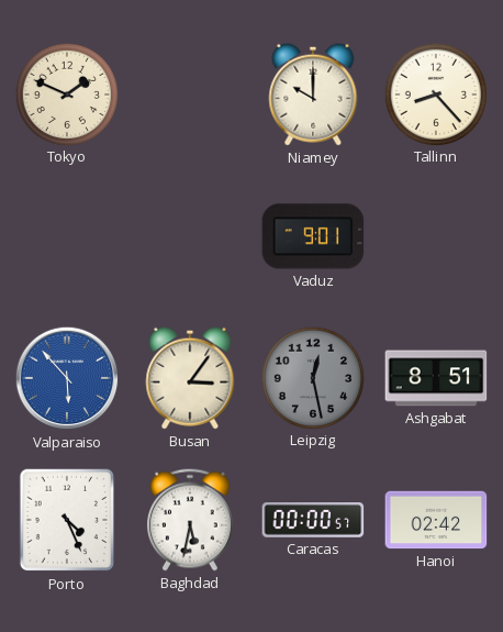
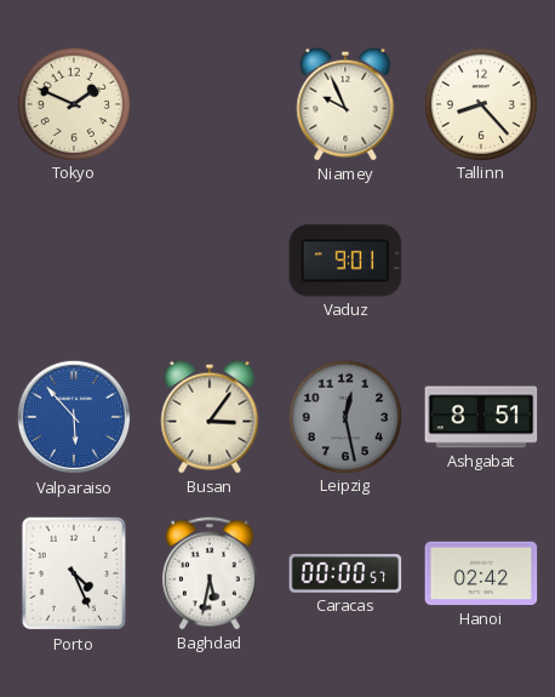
Niamey: 10:00 -> 9:56 (345, 104)
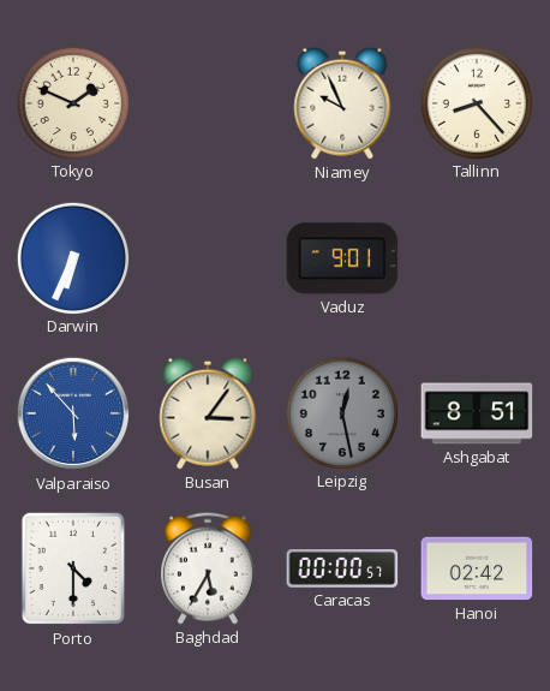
Darwin: none -> 6:34 (72, 257)
Porto: 4:26 -> 4:30 (73, 568)
Baghdad: 5:32 -> 5:35 (208, 568)
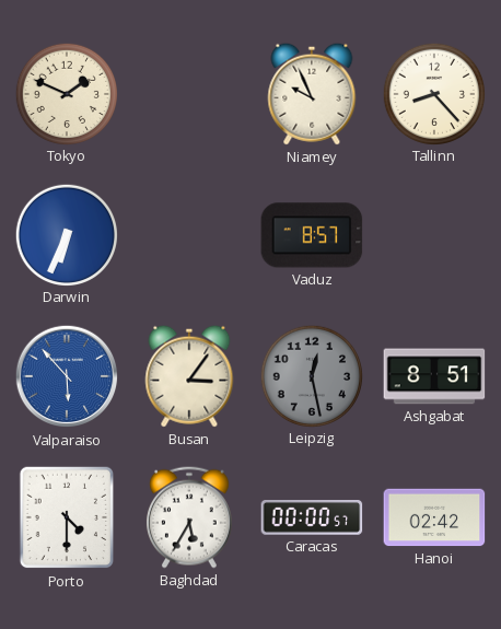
Vaduz: 9:01 -> 8:57 (312, 235)
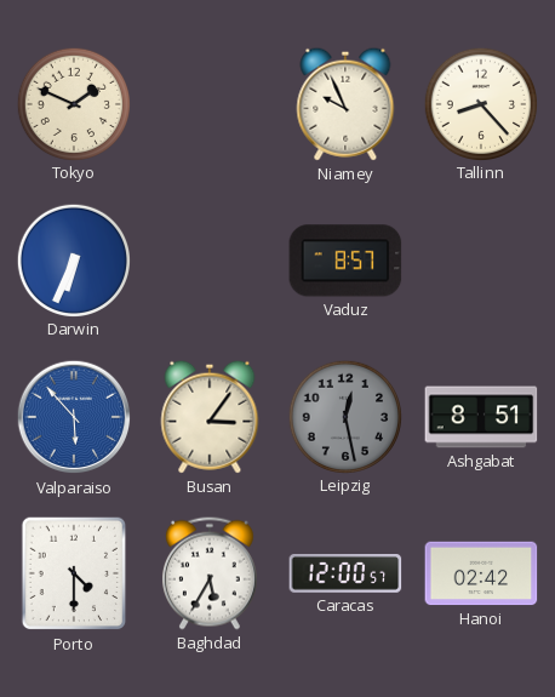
Caracas: 00:00 -> 12:00 (345, 575)
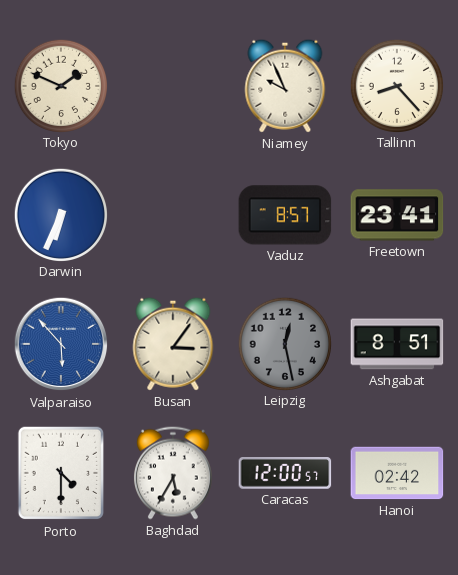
Freetown: none -> 23:41 (397, 215)
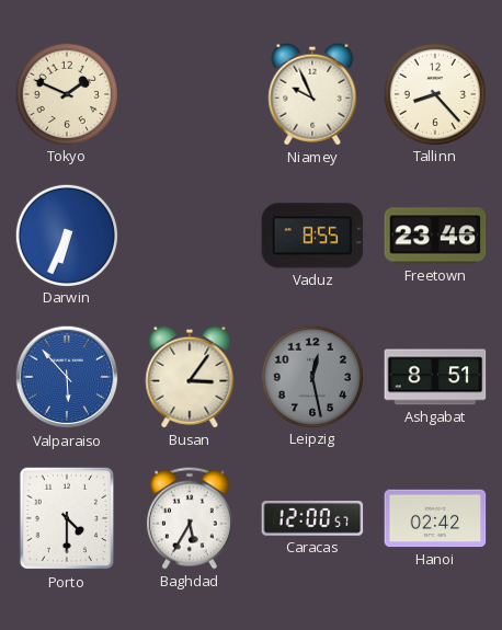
Vaduz: 8:57 -> 8:55 (312, 236)
Freetown: 23:41 -> 23:46 (435, 236)
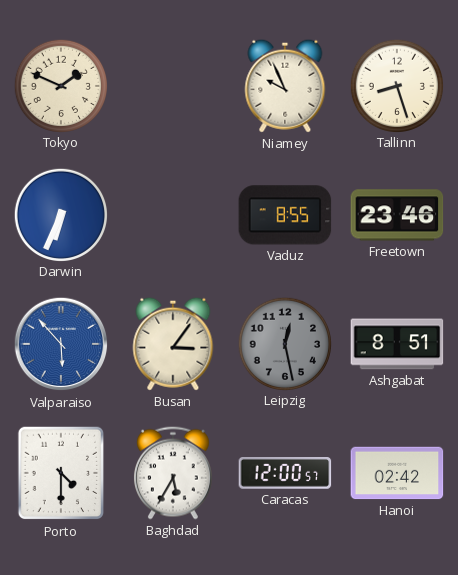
Tallinn: 8:23 -> 8:27 (396, 85)
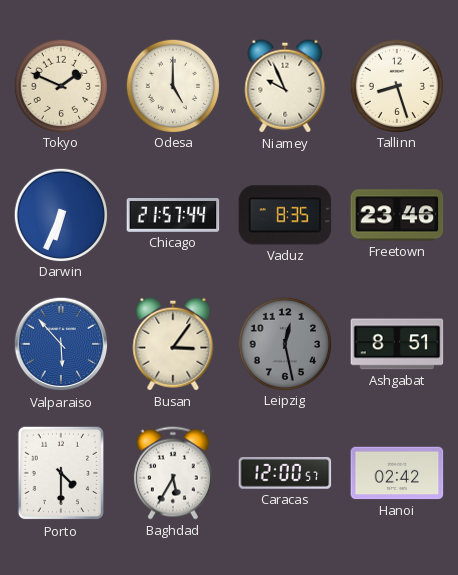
Odesa: none -> 5:00 (172, 85)
Chicago: none -> 21:57 (173, 216)
Vaduz: 8:55 -> 8:35 (285, 215)
